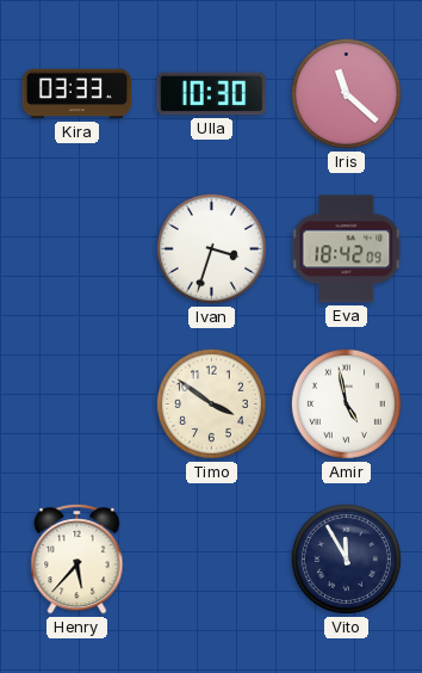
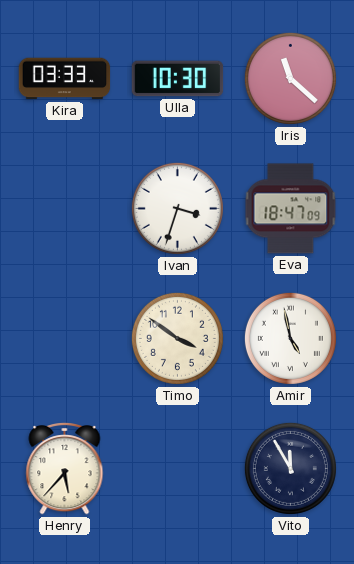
Eva: 18:42 -> 18:47 (291, 209)
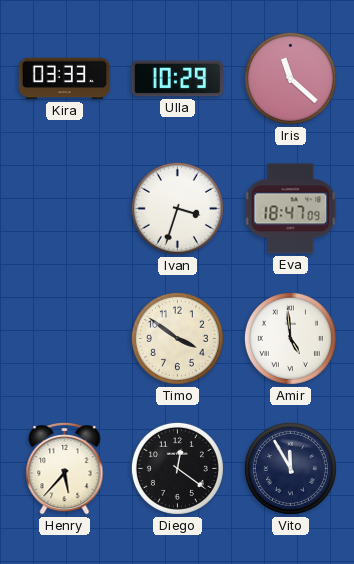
Ulla: 10:30 -> 10:29 (178, 79)
Amir: 4:58 -> 4:59 (290, 338)
Diego: none -> 12:21 (177, 468)
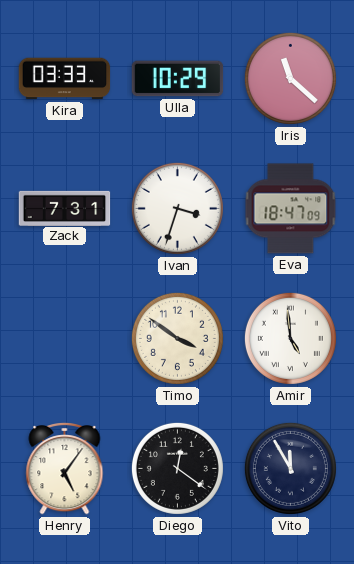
Zack: none -> 7:31 (65, 208)
Henry: 5:37 -> 5:06 (65, 469)
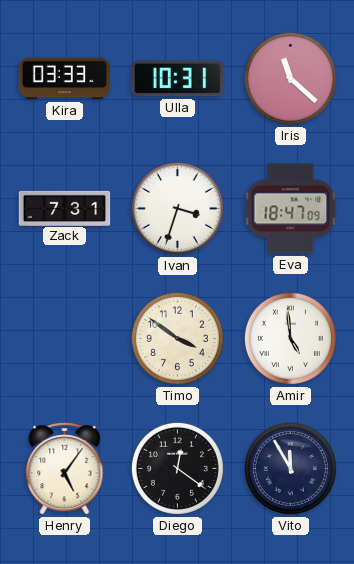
Ulla: 10:29 -> 10:31 (178, 79)
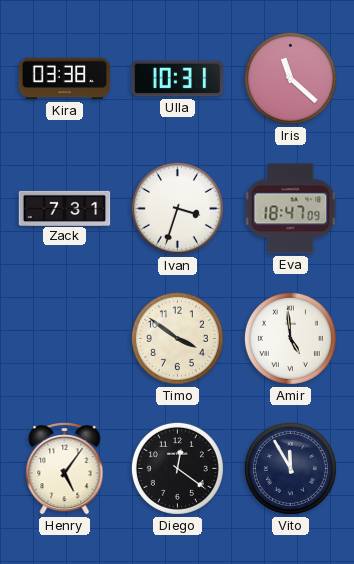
Kira: 03:33 -> 03:38 (65, 79)
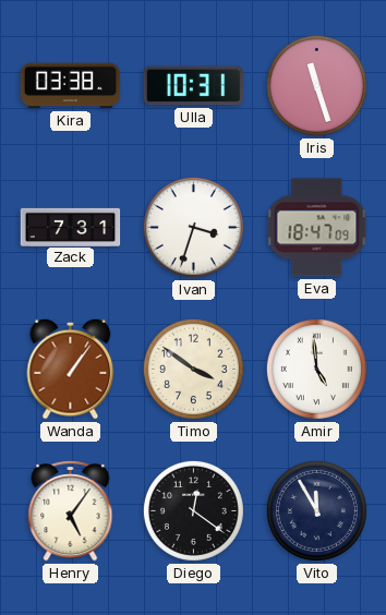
Iris: 11:22 -> 11:27 (316, 85)
Wanda: none -> 1:06 (71, 369)
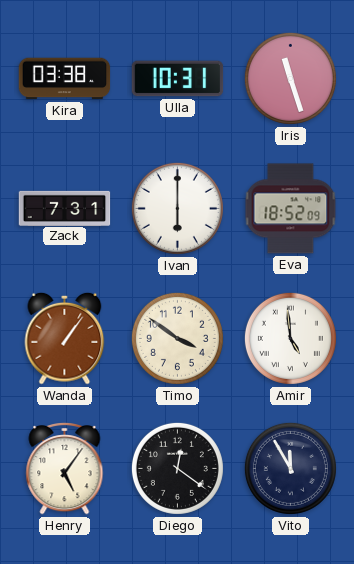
Ivan: 3:33 -> 6:00 (177, 208)
Eva: 18:47 -> 18:52 (291, 209)
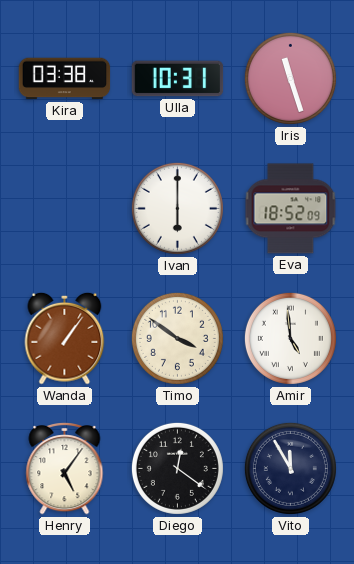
Zack: 7:31 -> none (65, 208)
